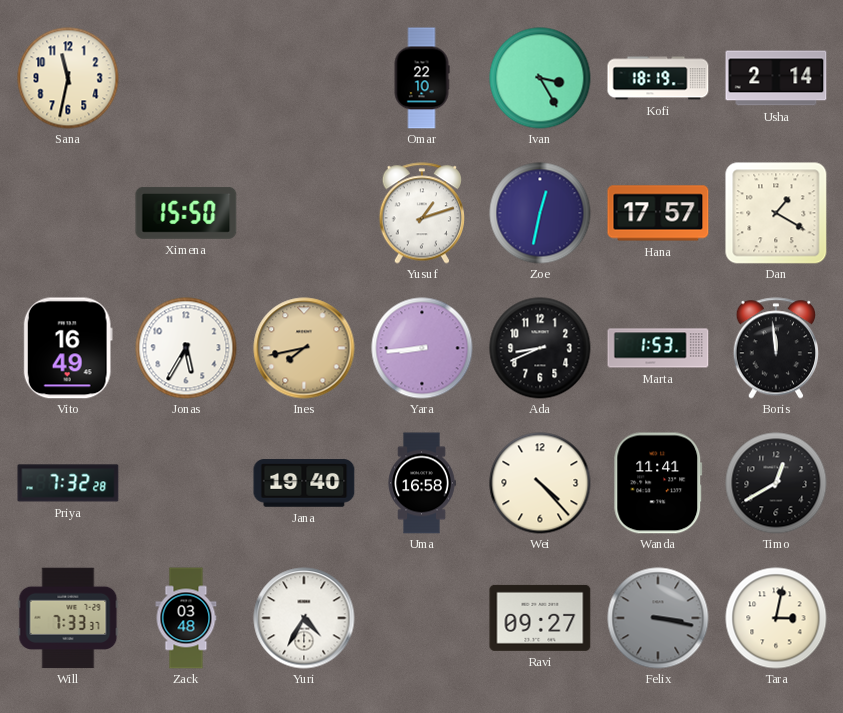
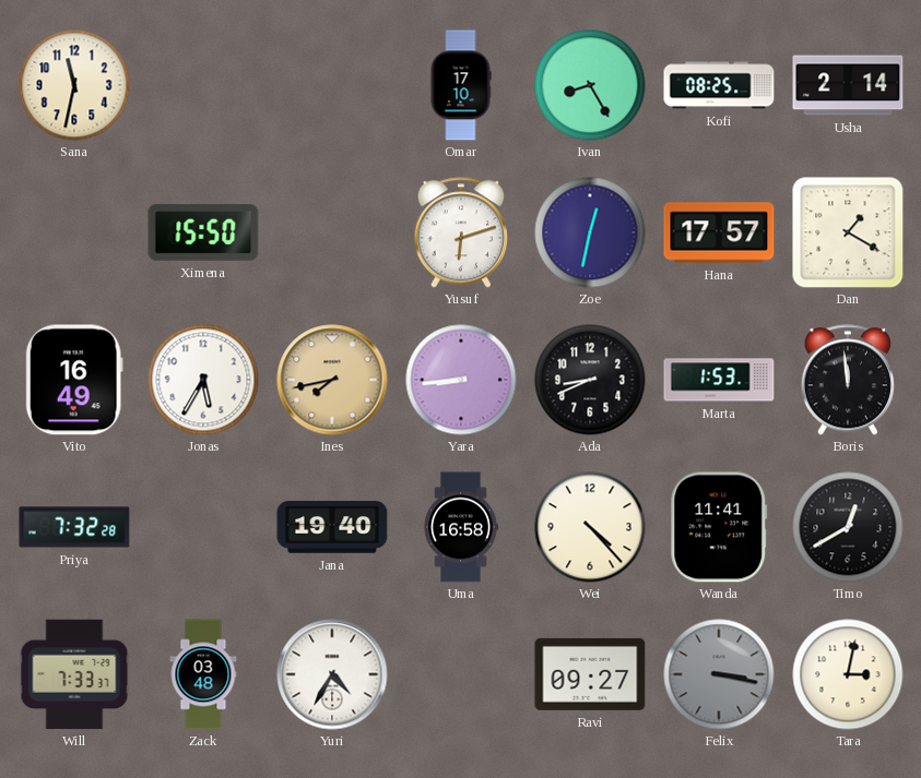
Omar: 22:10 -> 17:10 (461, 85)
Ivan: 3:25 -> 8:25 (590, 85)
Kofi: 18:19 -> 08:25 (719, 85)
Yusuf: 1:12 -> 6:12 (460, 232)
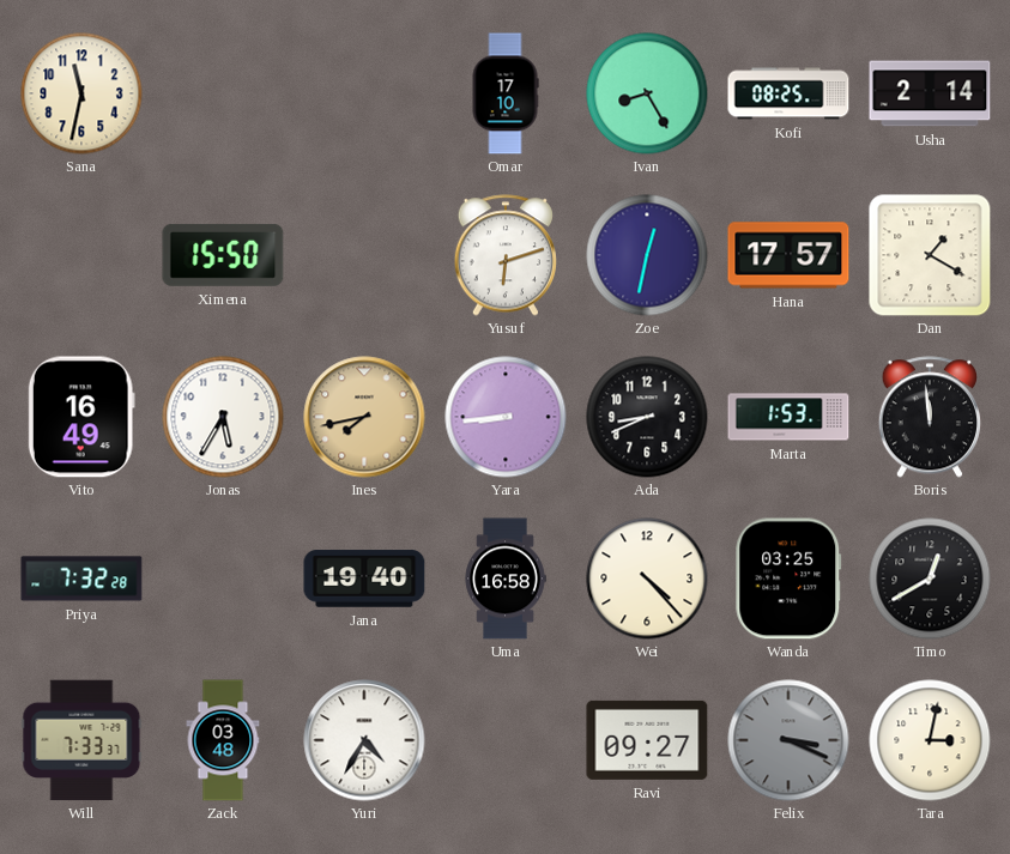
Wanda: 11:41 -> 03:25 (788, 579)
Felix: 3:17 -> 3:19 (788, 740)
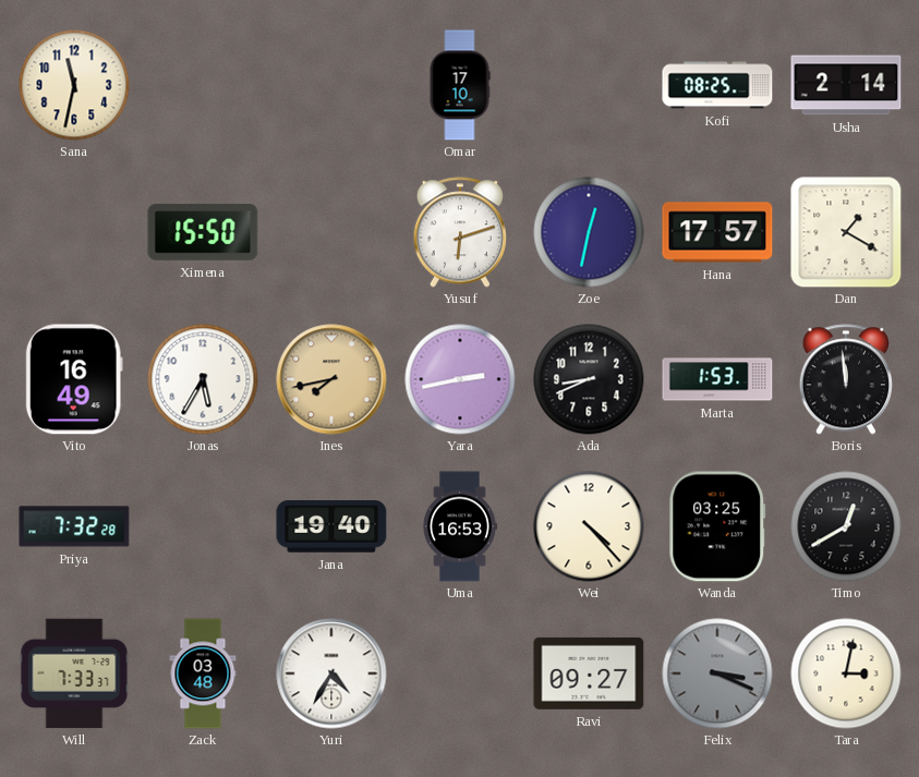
Ivan: 8:25 -> none (647, 93)
Yara: 8:44 -> 2:43 (460, 379)
Uma: 16:58 -> 16:53 (460, 526)
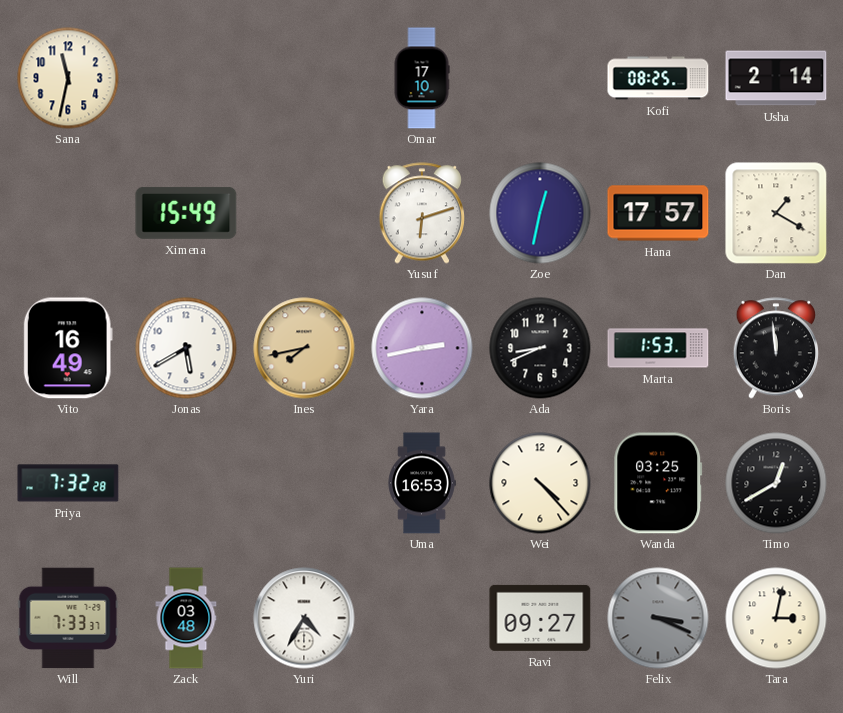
Ximena: 15:50 -> 15:49 (186, 213)
Jonas: 5:35 -> 5:40 (186, 348)
Jana: 19:40 -> none (331, 526)
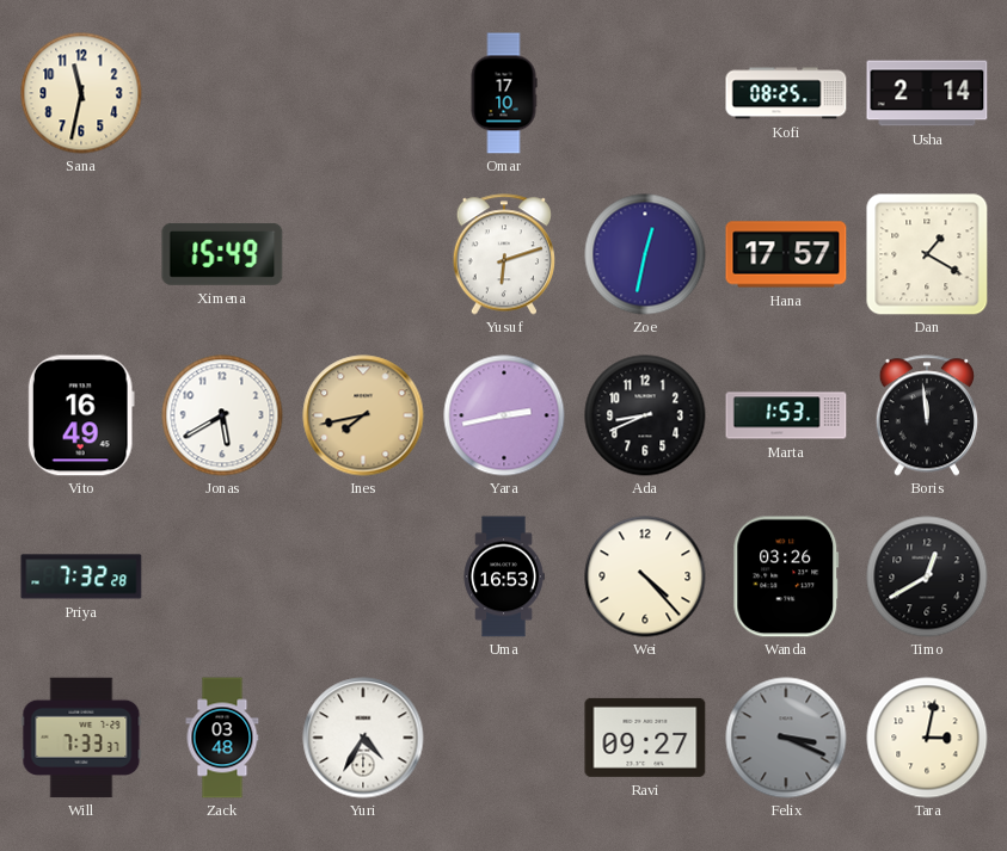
Wanda: 03:25 -> 03:26 (786, 576)
